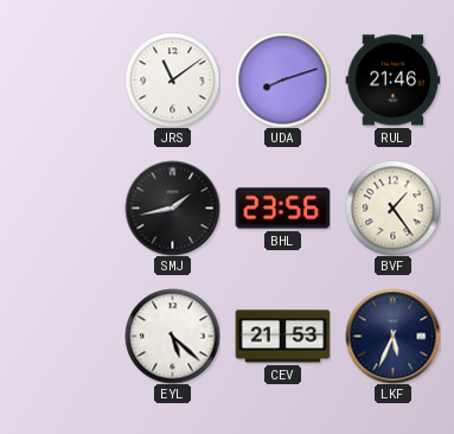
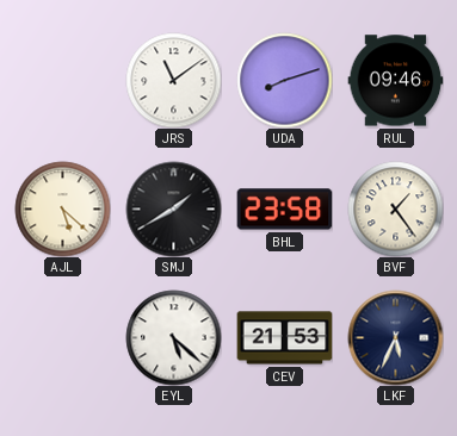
RUL: 21:46 -> 09:46 (395, 81)
AJL: none -> 5:22 (62, 208)
SMJ: 1:43 -> 1:40 (173, 208)
BHL: 23:56 -> 23:58 (284, 210)
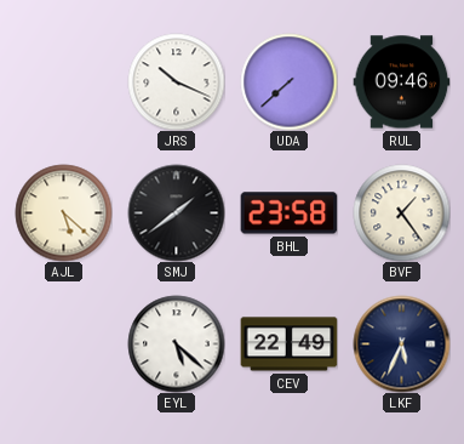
JRS: 11:09 -> 10:19 (176, 81)
UDA: 8:12 -> 7:38 (288, 81)
SMJ: 1:40 -> 1:39 (176, 212)
CEV: 21:53 -> 22:49 (288, 345)
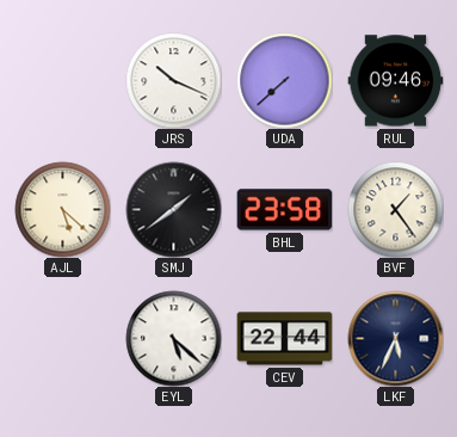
CEV: 22:49 -> 22:44 (284, 339)
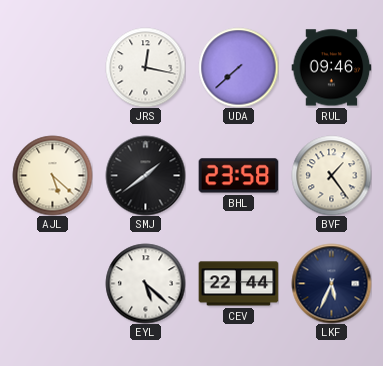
JRS: 10:19 -> 12:17 (145, 67)
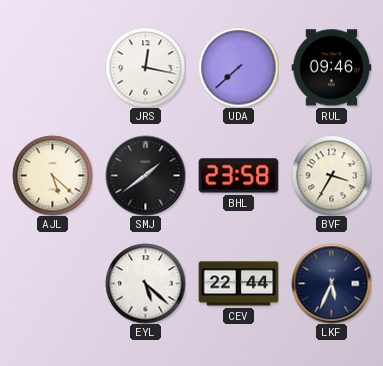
BVF: 1:24 -> 3:35 (331, 175)
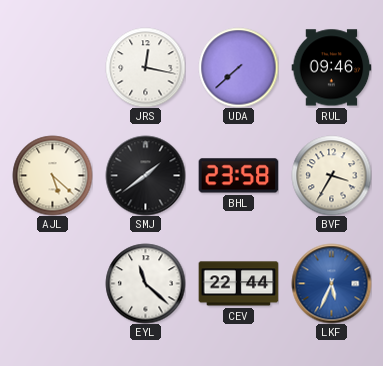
EYL: 5:22 -> 11:22 (145, 283)
LKF dial: navy -> blue (331, 283)
